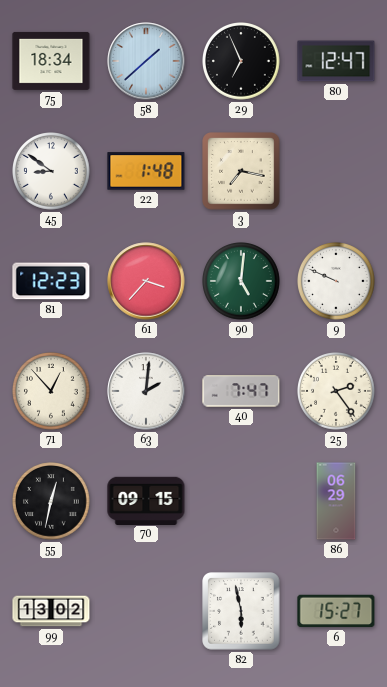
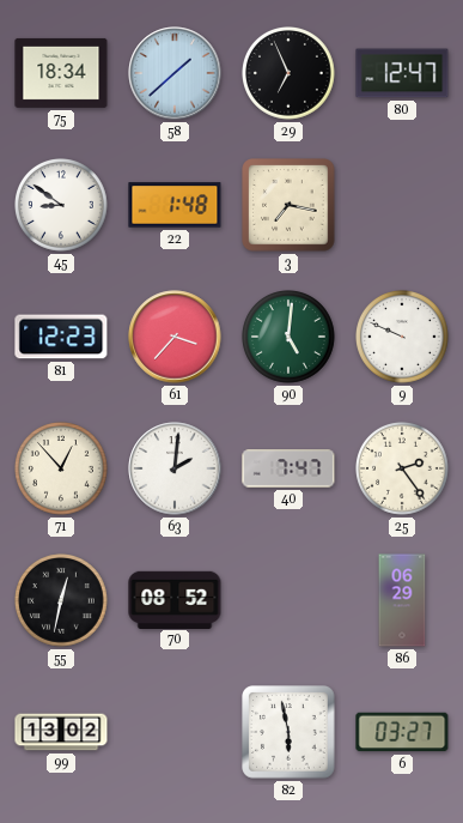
70: 09:15 -> 08:52 (175, 599)
6: 15:27 -> 03:27 (402, 732)
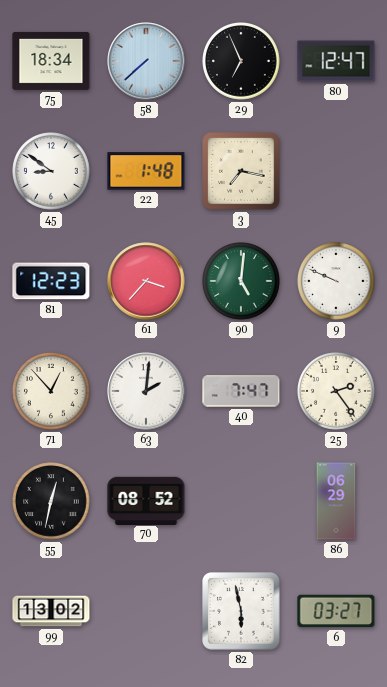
58: 1:38 -> 7:38 (146, 61)
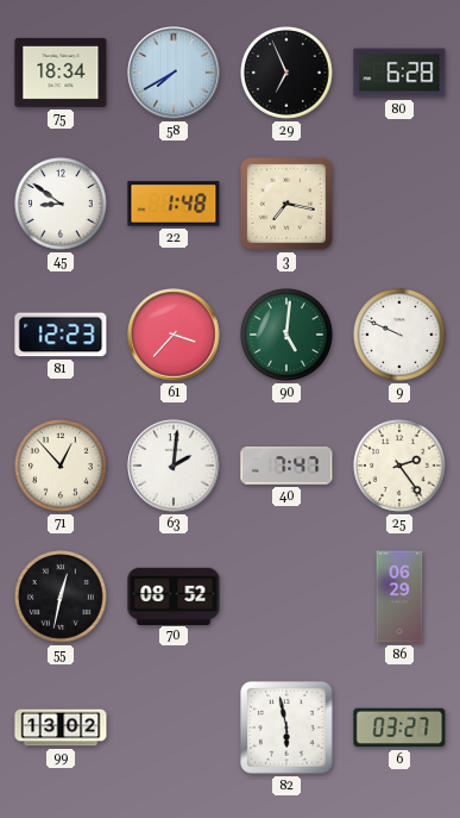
58: 7:38 -> 7:40 (174, 73)
80: 12:47 -> 6:28 (399, 73)
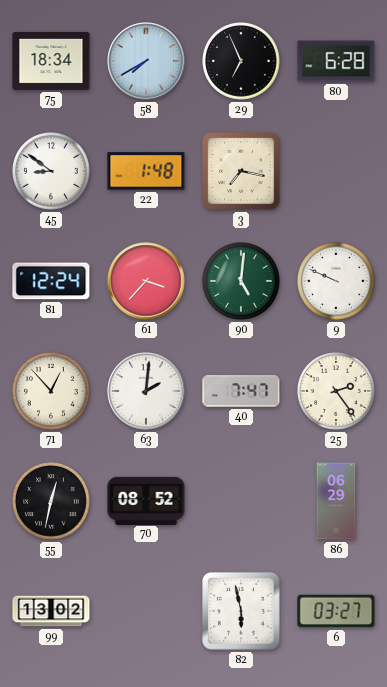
81: 12:23 -> 12:24 (51, 281)
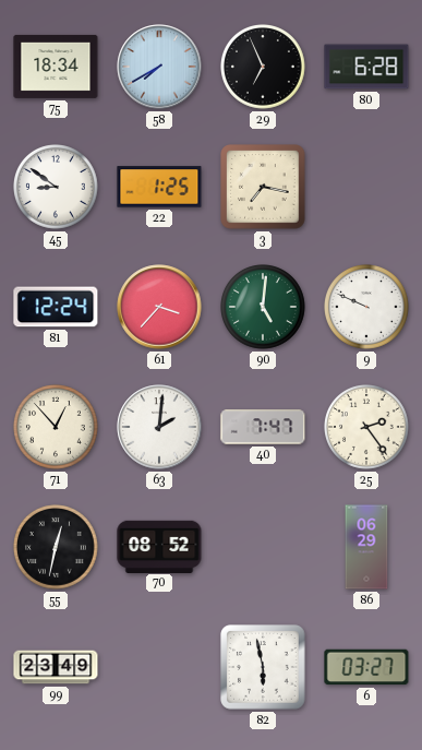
22: 1:48 -> 1:25 (159, 187)
99: 13:02 -> 23:49 (56, 667)
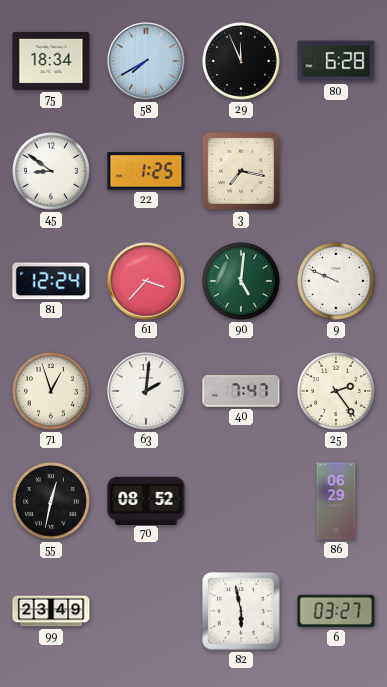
29: 6:56 -> 11:56 (242, 62)
71: 12:53 -> 12:57 (52, 392)
